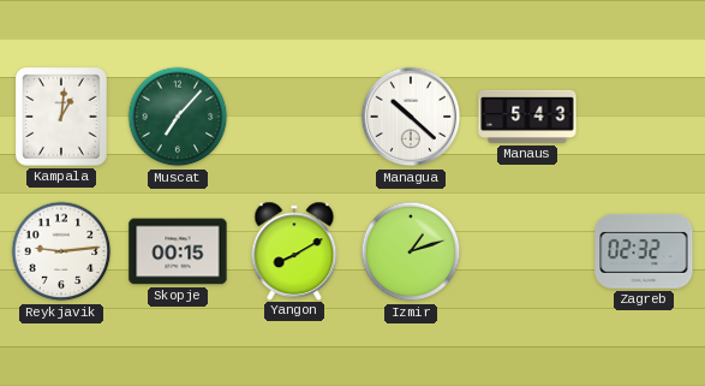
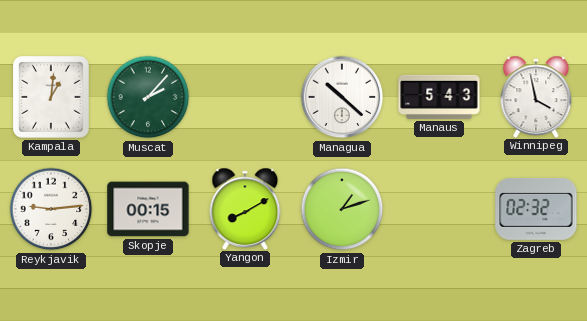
Muscat: 7:07 -> 2:07 (148, 97)
Winnipeg: none -> 3:58 (536, 96)
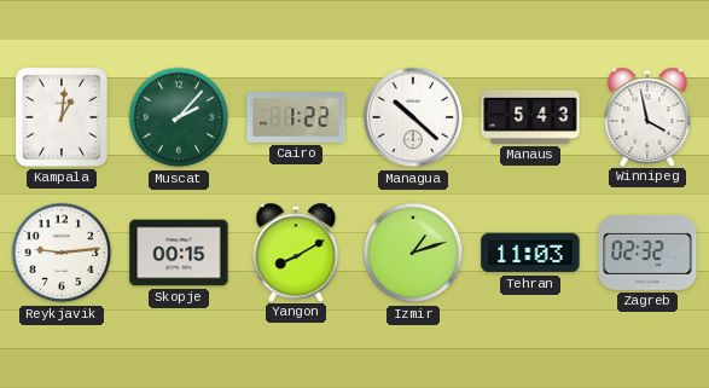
Cairo: none -> 1:22 (296, 118)
Tehran: none -> 11:03 (530, 253)
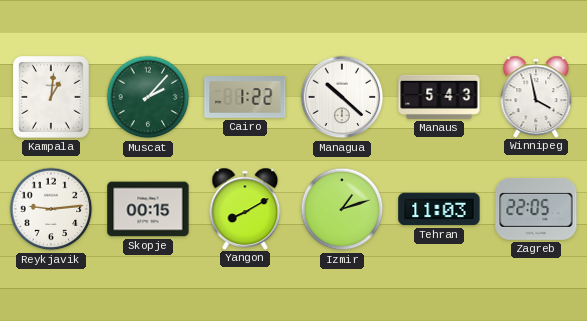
Zagreb: 02:32 -> 22:05 (536, 209)
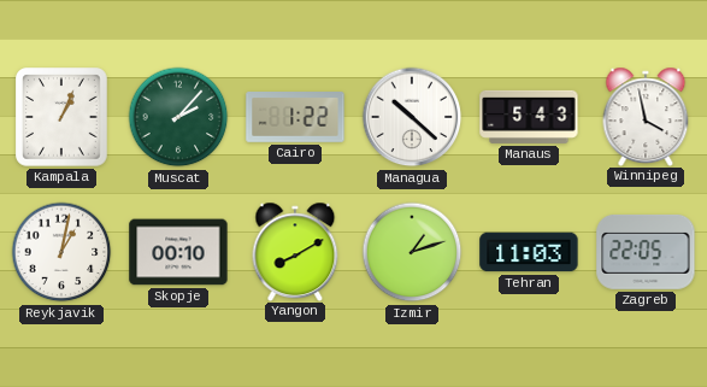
Kampala: 1:01 -> 1:04 (63, 118)
Reykjavik: 9:14 -> 1:02 (61, 252)
Skopje: 00:15 -> 00:10 (178, 252)
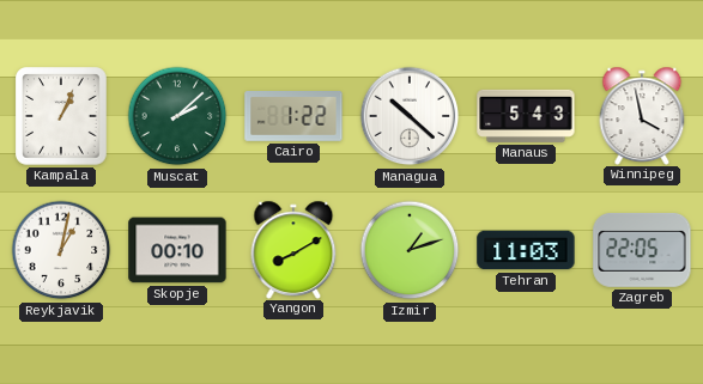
Muscat: 2:07 -> 2:08 (177, 116)
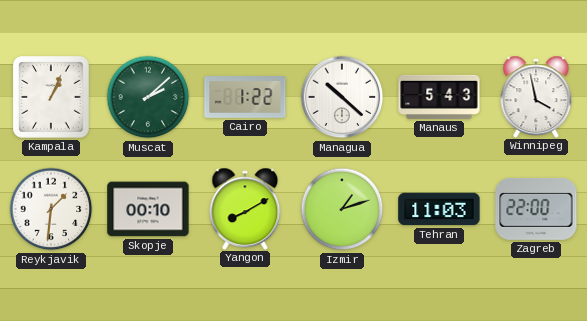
Reykjavik: 1:02 -> 1:31 (51, 209)
Zagreb: 22:05 -> 22:00 (536, 209)
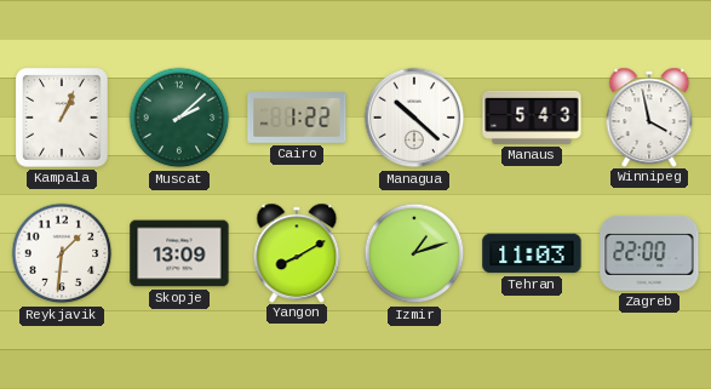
Skopje: 00:10 -> 13:09 (179, 253)
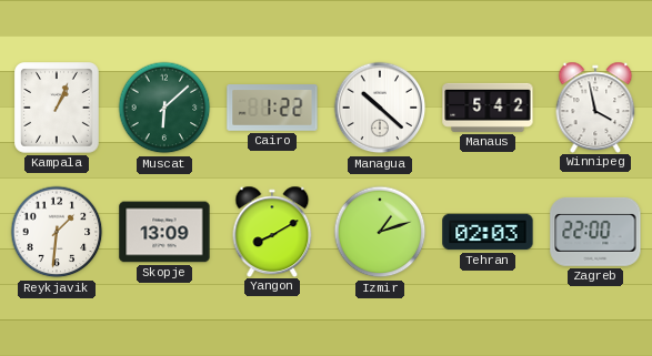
Muscat: 2:08 -> 6:08 (164, 108)
Manaus: 5:43 -> 5:42 (488, 108)
Tehran: 11:03 -> 02:03 (488, 232)
